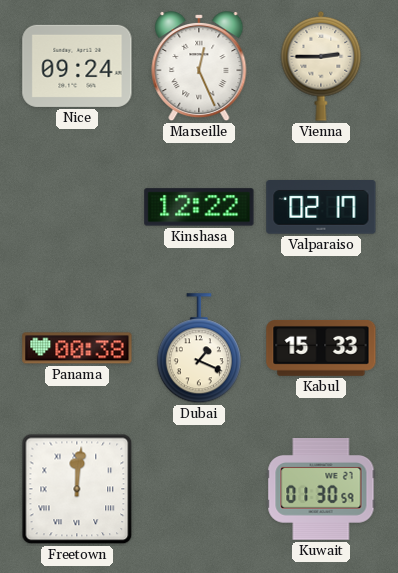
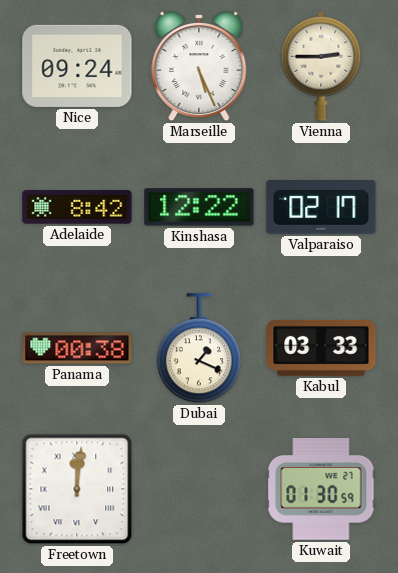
Marseille: 12:26 -> 5:26 (199, 66)
Adelaide: none -> 8:42 (77, 207)
Kabul: 15:33 -> 03:33 (321, 348)
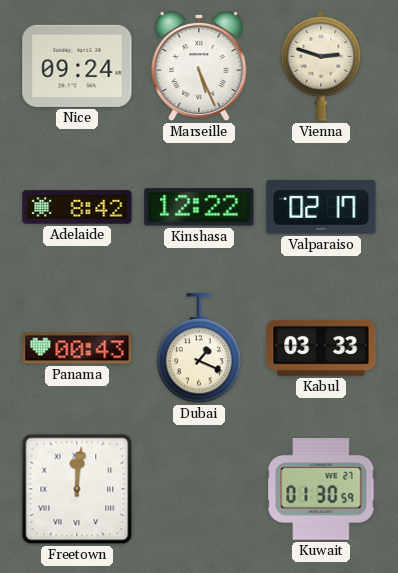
Vienna: 2:45 -> 2:48 (321, 66)
Panama: 00:38 -> 00:43 (77, 348)
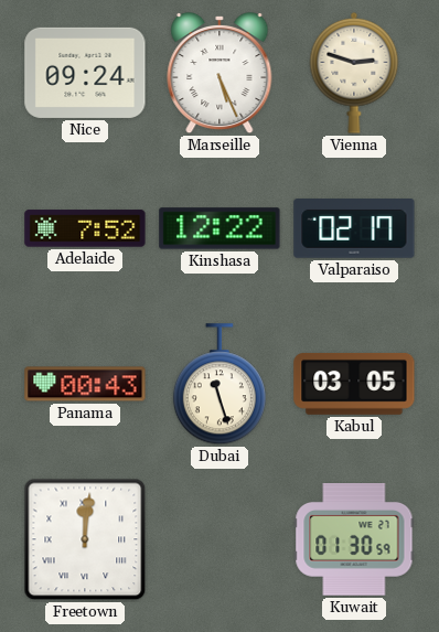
Adelaide: 8:42 -> 7:52 (85, 228)
Dubai: 1:19 -> 11:27 (219, 385)
Kabul: 03:33 -> 03:05 (354, 384)
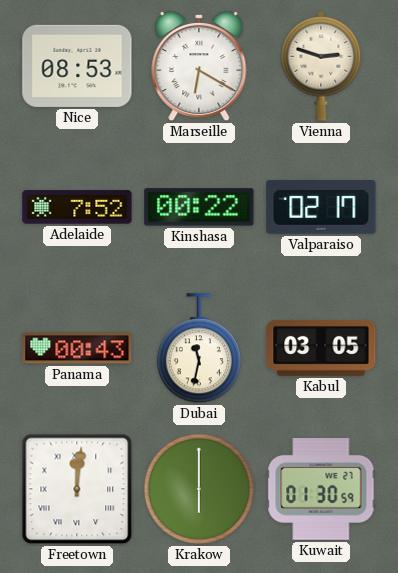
Nice: 09:24 -> 08:53 (77, 66)
Marseille: 5:26 -> 6:20 (199, 66)
Kinshasa: 12:22 -> 00:22 (199, 207)
Dubai: 11:27 -> 11:32 (199, 349)
Krakow: none -> 6:00 (199, 489)
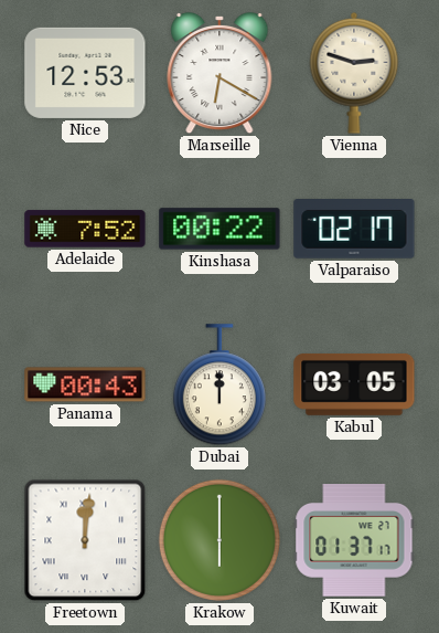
Nice: 08:53 -> 12:53 (85, 73)
Dubai: 11:32 -> 12:00 (219, 386)
Kuwait: 01:30 -> 01:37 (354, 541)
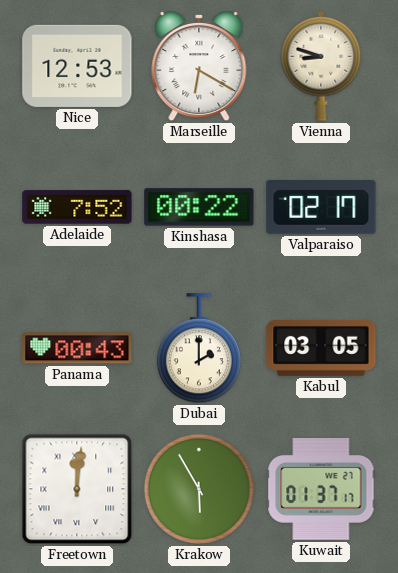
Vienna: 2:48 -> 8:48 (321, 66)
Dubai: 12:00 -> 2:00 (199, 349)
Krakow: 6:00 -> 5:55 (199, 489)
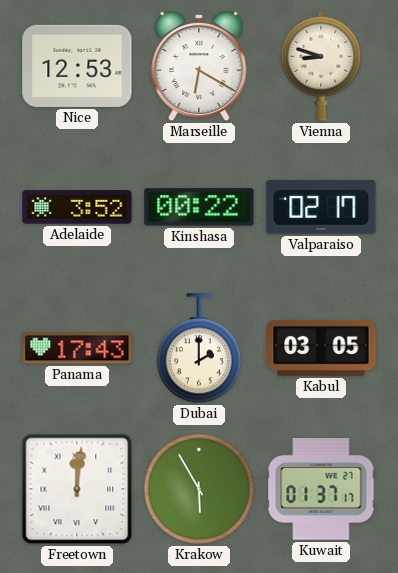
Adelaide: 7:52 -> 3:52 (77, 207)
Panama: 00:43 -> 17:43 (77, 348)
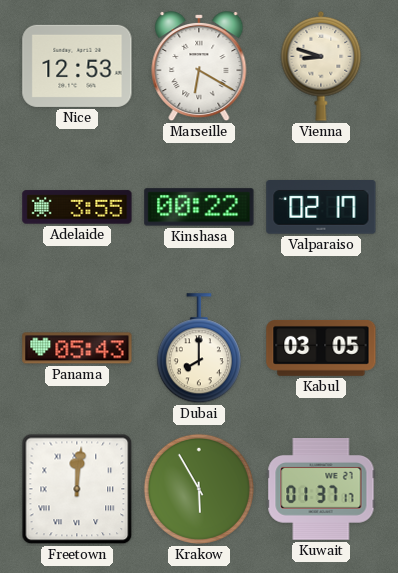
Adelaide: 3:52 -> 3:55 (77, 207)
Panama: 17:43 -> 05:43 (77, 348)
Dubai: 2:00 -> 8:00 (199, 349)
